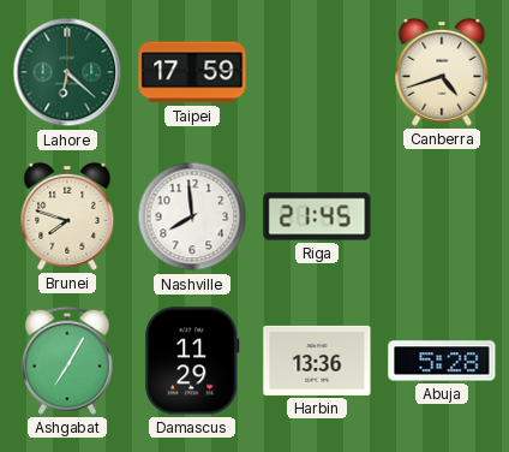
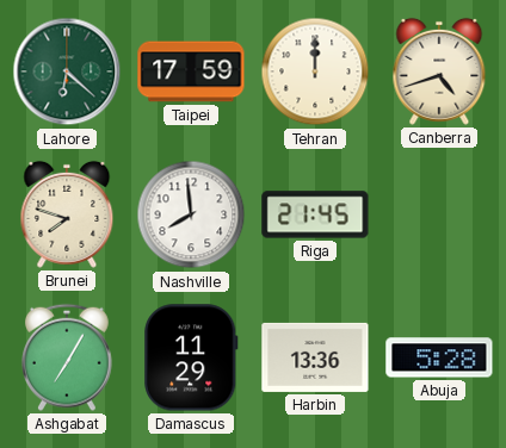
Tehran: none -> 12:00 (315, 71)
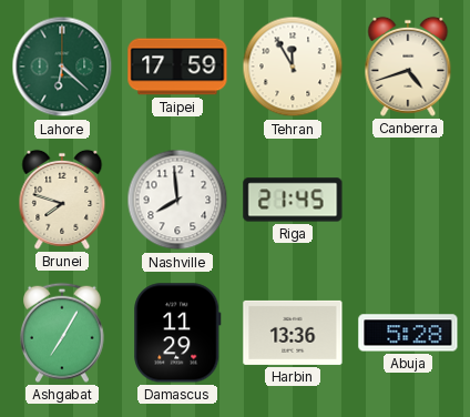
Tehran: 12:00 -> 11:55 (293, 67)
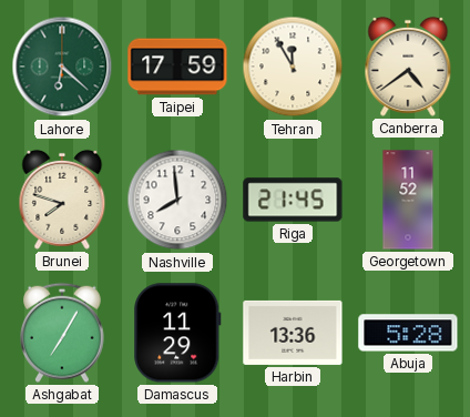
Canberra: 4:42 -> 4:39 (408, 67)
Georgetown: none -> 11:52 (408, 200)
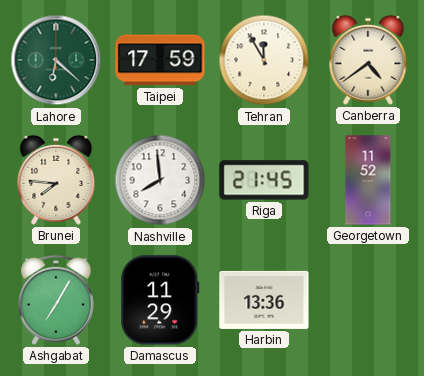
Brunei: 7:48 -> 7:46 (56, 180)
Abuja: 5:28 -> none (408, 333)
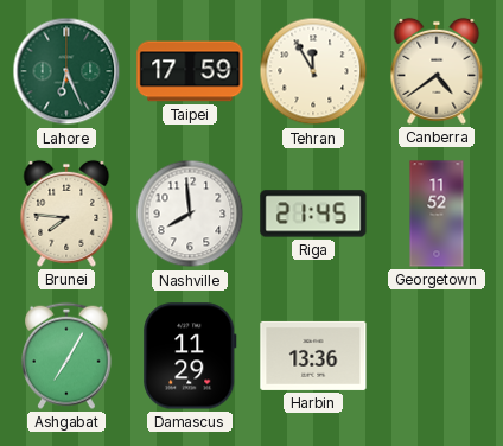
Lahore: 6:22 -> 6:26 (66, 71)
